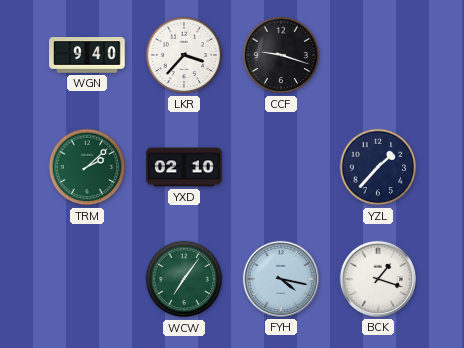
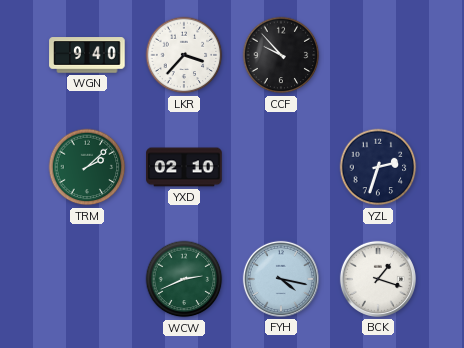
CCF: 9:18 -> 9:53 (281, 55)
YZL: 1:37 -> 2:33 (378, 167)
WCW: 7:06 -> 2:41 (184, 279)
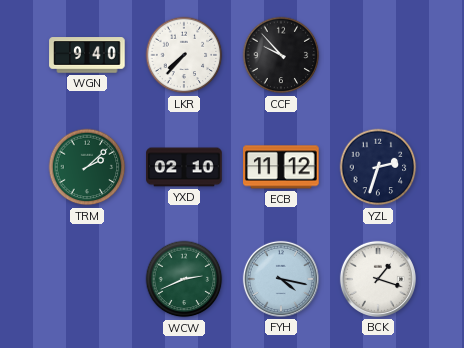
LKR: 3:37 -> 7:37 (184, 55)
ECB: none -> 11:12 (281, 167)
